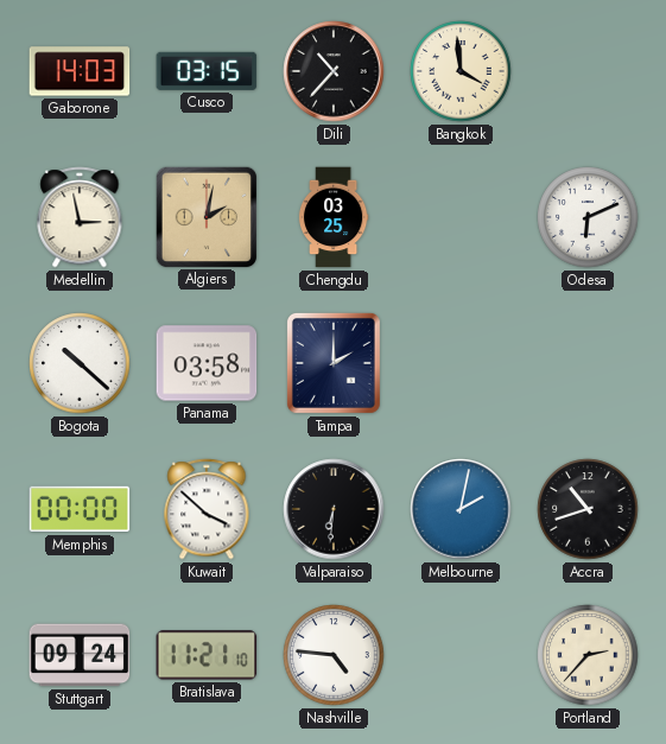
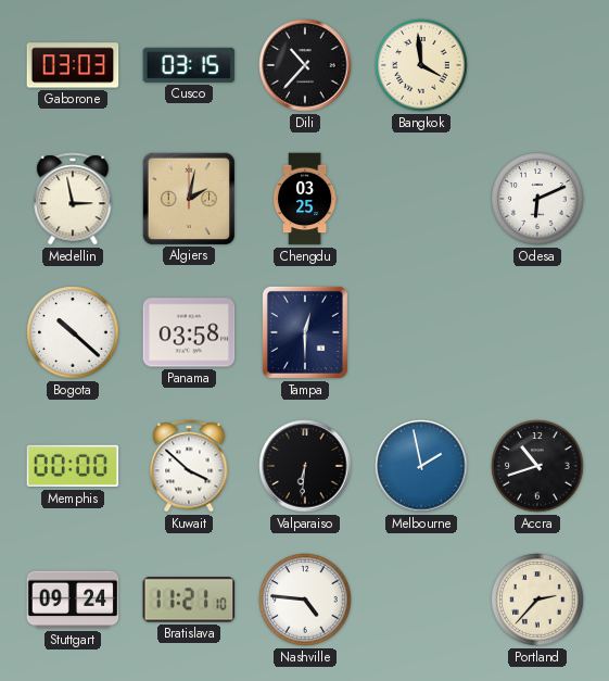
Gaborone: 14:03 -> 03:03 (73, 65)
Tampa: 2:00 -> 12:30 (305, 332)
Melbourne: 2:02 -> 1:58 (421, 466)
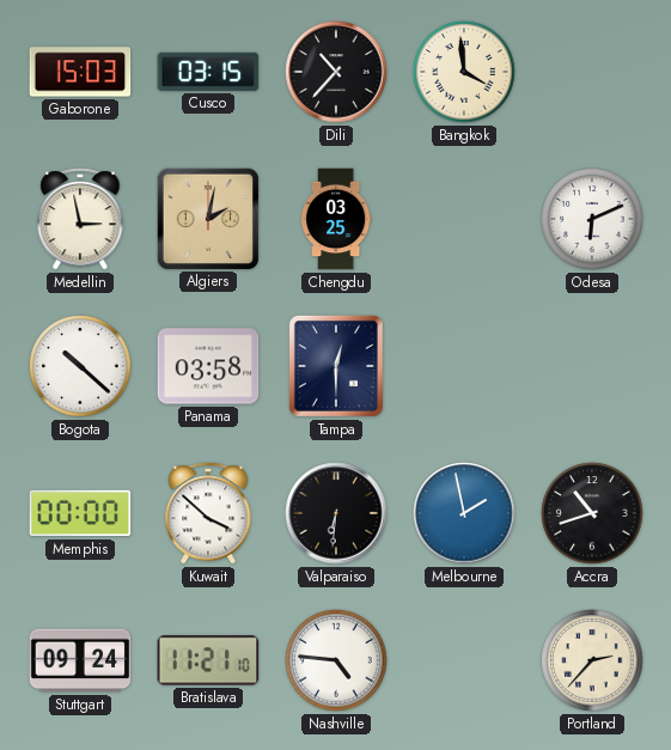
Gaborone: 03:03 -> 15:03 (80, 72)
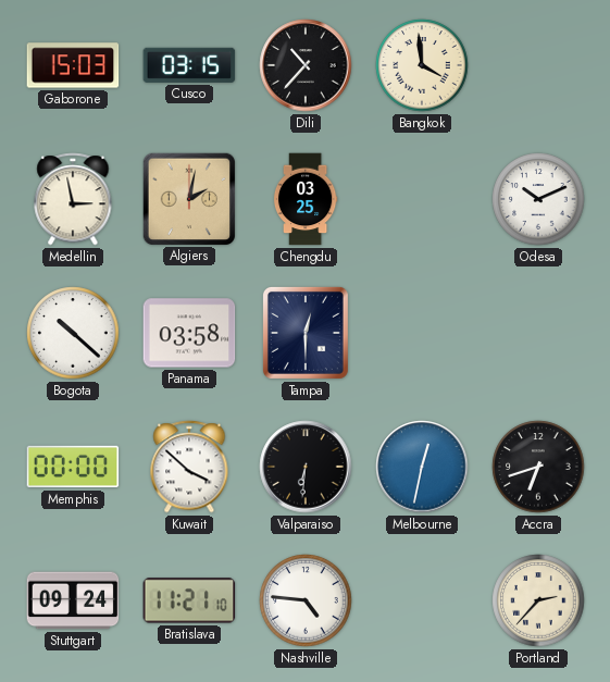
Odesa: 6:11 -> 10:11 (538, 199)
Melbourne: 1:58 -> 12:32 (422, 467)
Accra: 10:42 -> 6:42 (538, 467)
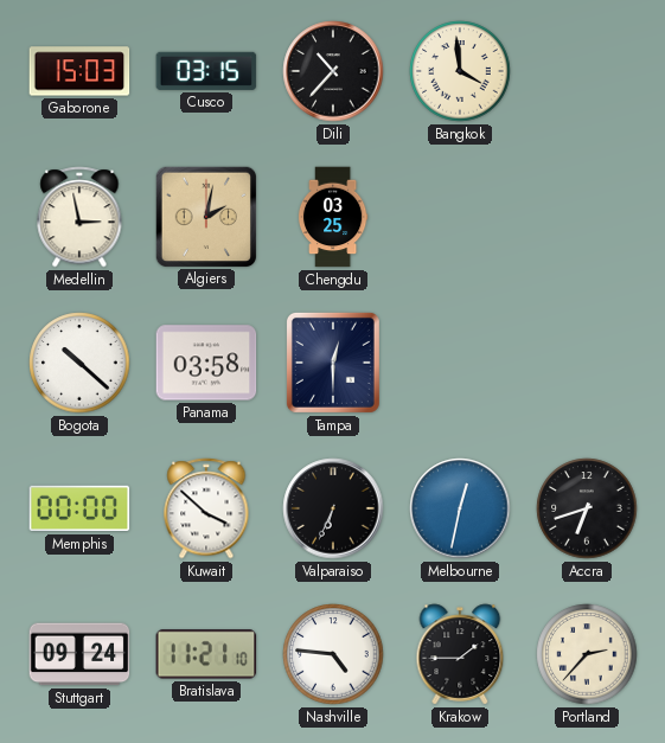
Odesa: 10:11 -> none (538, 199)
Valparaiso: 6:31 -> 6:34 (333, 508)
Krakow: none -> 1:45 (460, 654)
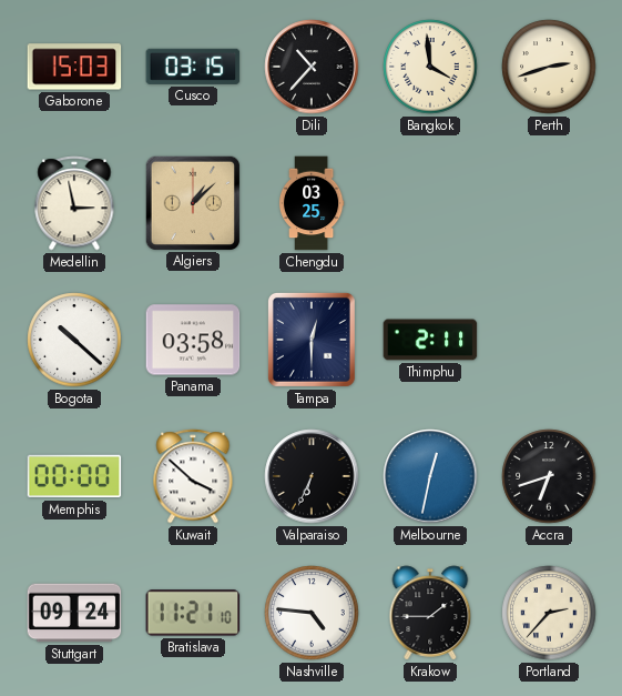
Perth: none -> 2:42 (549, 67)
Algiers: 2:02 -> 1:08 (192, 202)
Thimphu: none -> 2:11 (430, 340)
